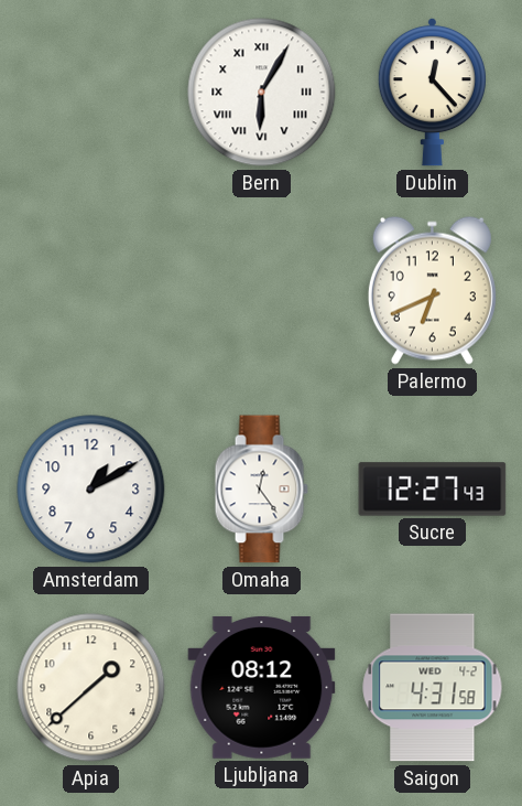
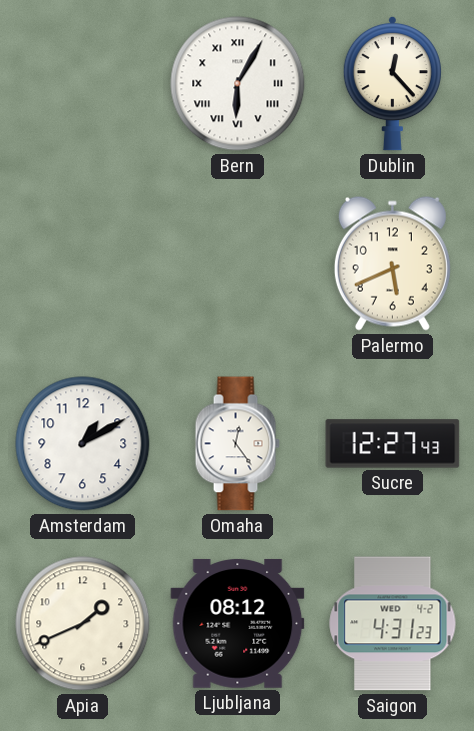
Palermo: 6:41 -> 5:41 (392, 263)
Apia: 1:38 -> 1:41 (83, 624)
Saigon: 4:31:58 -> 4:31:23 (393, 624)
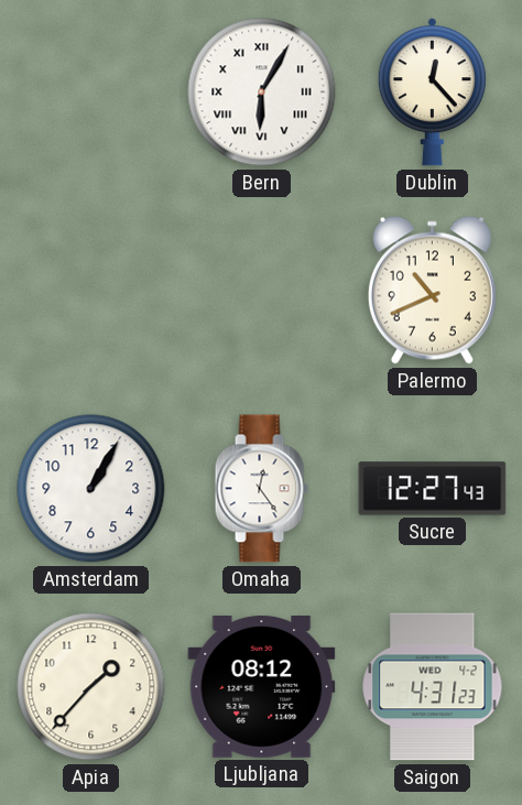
Palermo: 5:41 -> 10:41 (432, 290)
Amsterdam: 1:10 -> 1:05 (91, 489)
Apia: 1:41 -> 1:37 (91, 687)
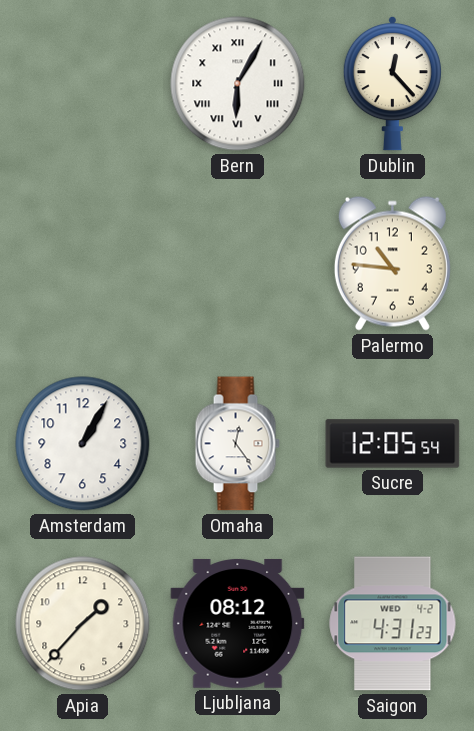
Palermo: 10:41 -> 10:46 (392, 263)
Sucre: 12:27 -> 12:05 (393, 444)
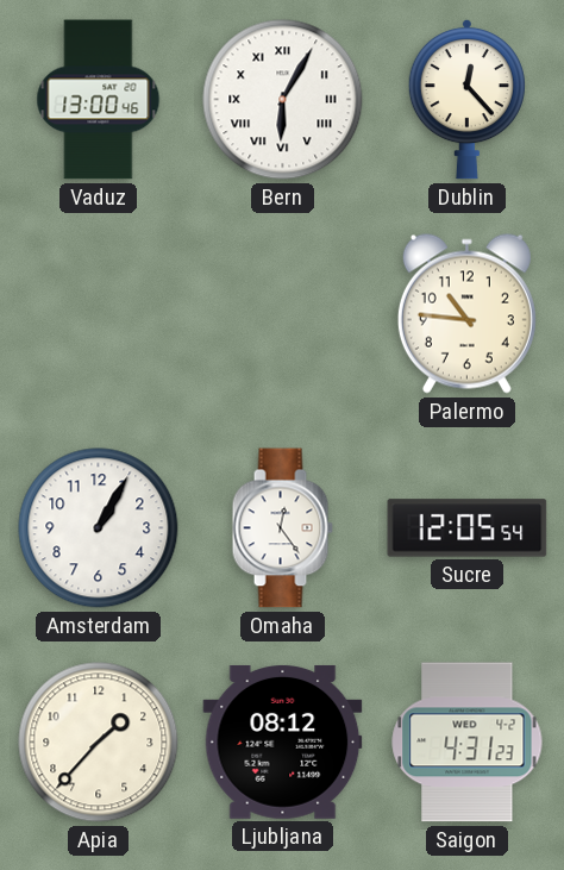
Vaduz: none -> 13:00 (99, 100)
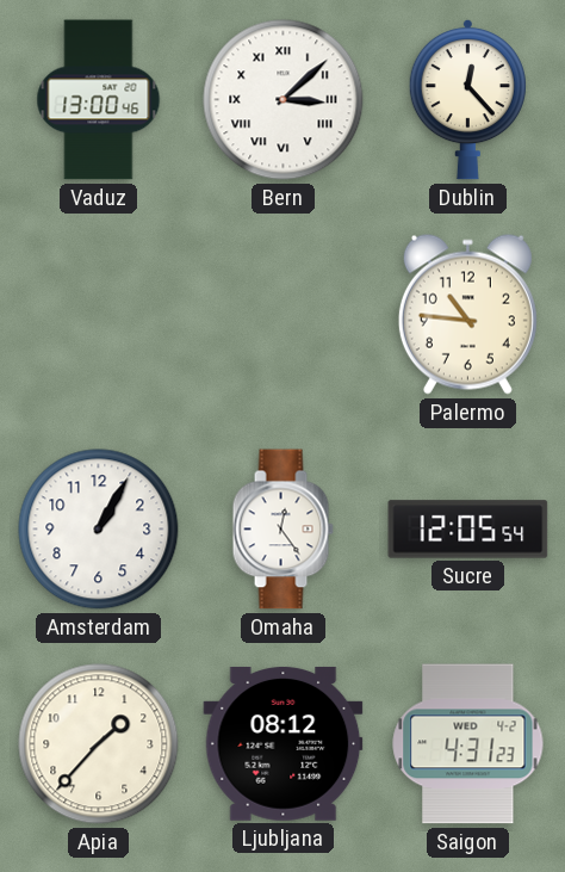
Bern: 6:05 -> 3:08 (284, 100)
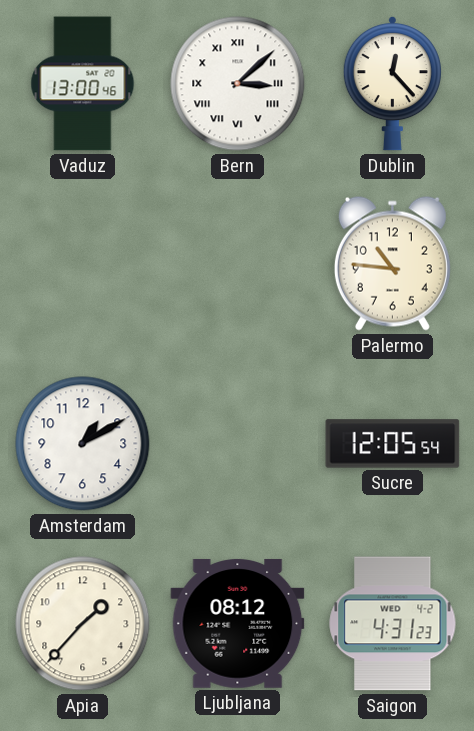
Amsterdam: 1:05 -> 1:10 (83, 444)
Omaha: 12:24 -> none (282, 530)
